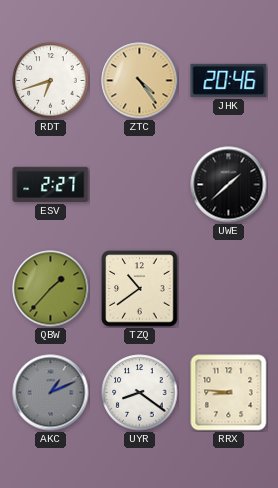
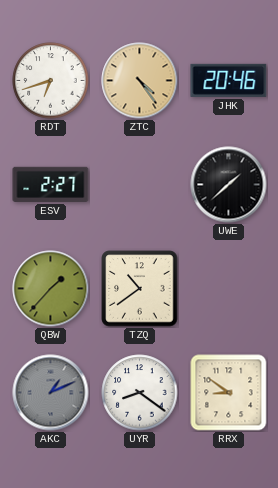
RRX: 8:46 -> 8:51 (229, 393)
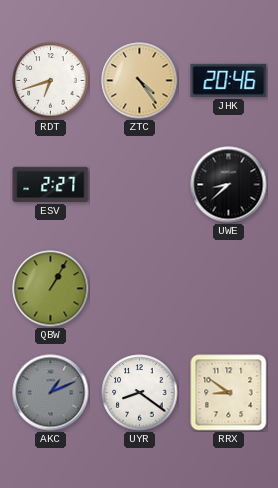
UWE: 1:38 -> 8:38 (229, 185)
QBW: 1:37 -> 1:05 (51, 289)
TZQ: 10:39 -> none (140, 289)
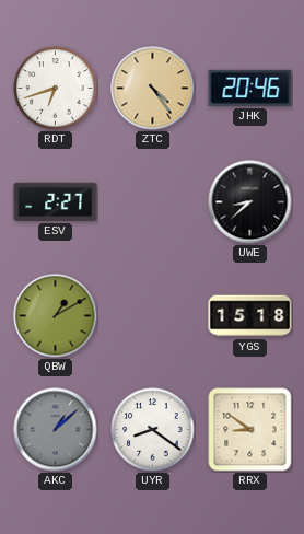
QBW: 1:05 -> 1:10 (56, 316)
YGS: none -> 15:18 (250, 316)
AKC: 1:11 -> 1:08 (56, 430)
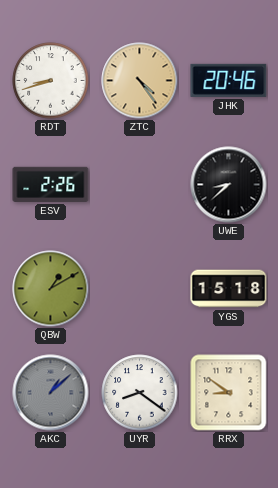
RDT: 6:42 -> 8:42 (51, 81)
ESV: 2:27 -> 2:26 (51, 184)
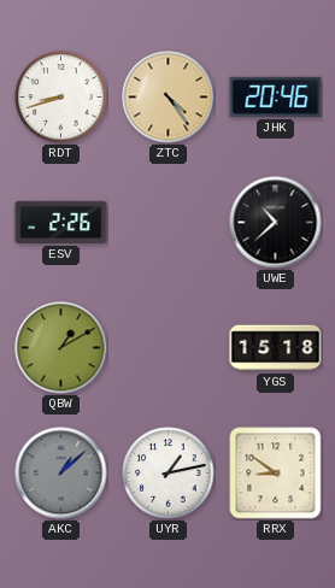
UWE: 8:38 -> 10:38 (276, 223)
UYR: 8:21 -> 1:13 (169, 474)
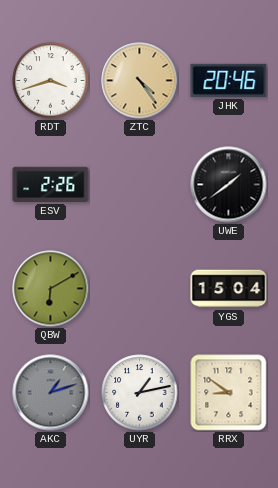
RDT: 8:42 -> 3:42 (51, 81)
UWE: 10:38 -> 1:39 (229, 185)
QBW: 1:10 -> 6:10 (51, 289)
YGS: 15:18 -> 15:04 (229, 289)
AKC: 1:08 -> 1:12 (51, 393)
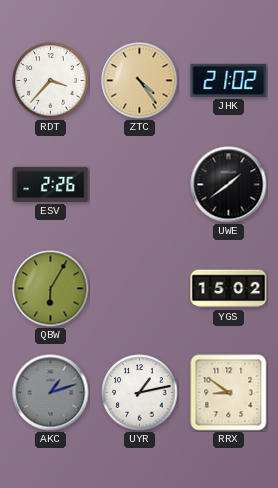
RDT: 3:42 -> 3:37 (51, 81)
JHK: 20:46 -> 21:02 (229, 80)
QBW: 6:10 -> 6:05 (51, 289)
YGS: 15:04 -> 15:02 (229, 289)
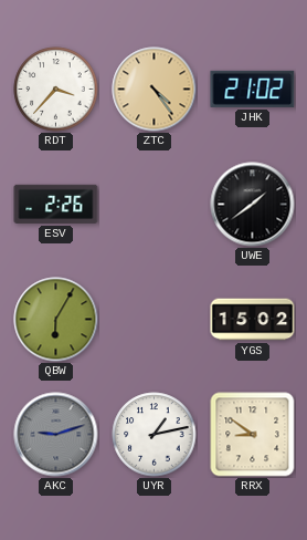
AKC: 1:12 -> 9:12 (56, 435)
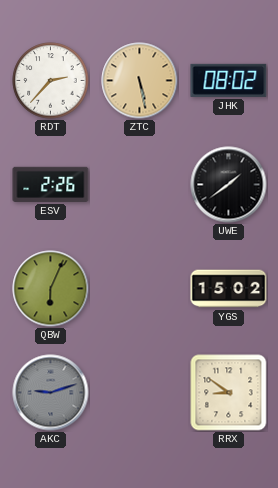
RDT: 3:37 -> 2:37 (51, 81)
ZTC: 4:24 -> 5:28 (140, 81)
JHK: 21:02 -> 08:02 (229, 80)
QBW: 6:05 -> 6:04 (51, 289)
UYR: 1:13 -> none (155, 435)
